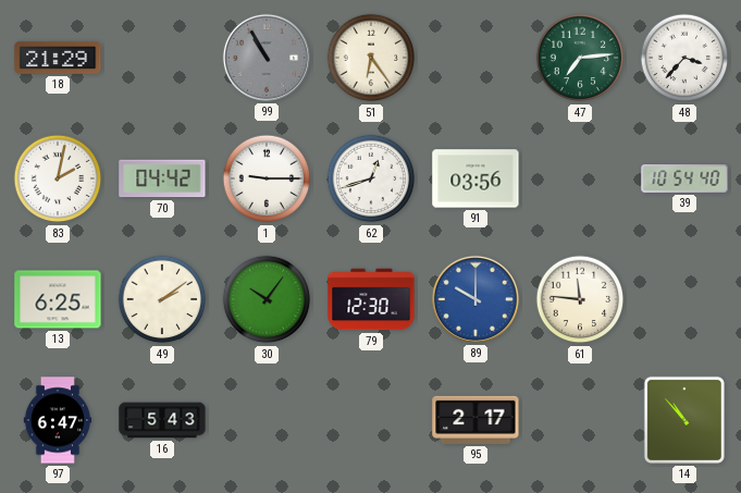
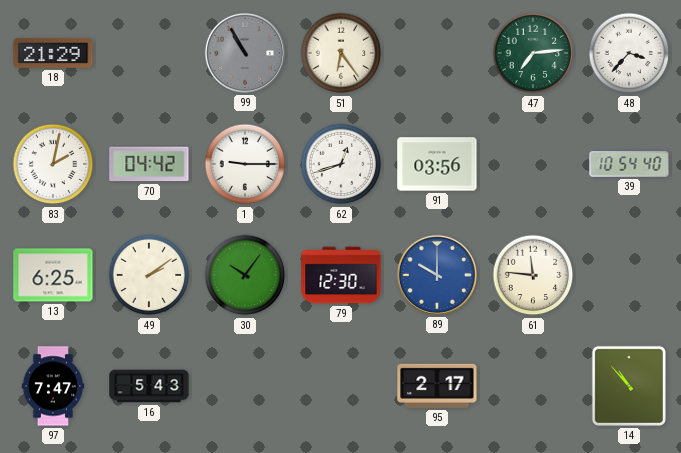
97: 6:47 -> 7:47 (53, 386)
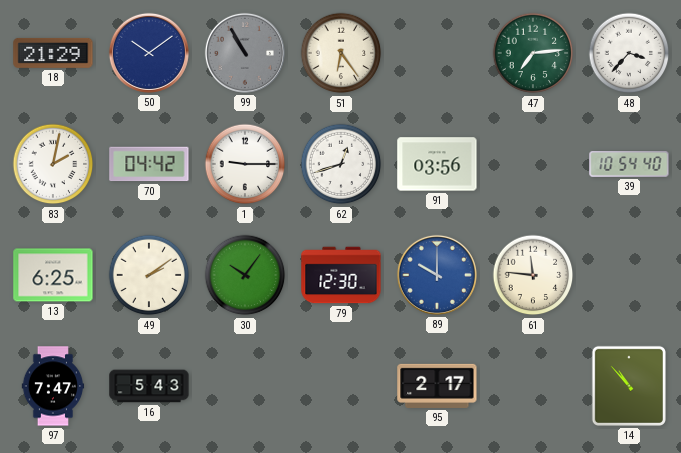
50: none -> 10:09 (149, 53)
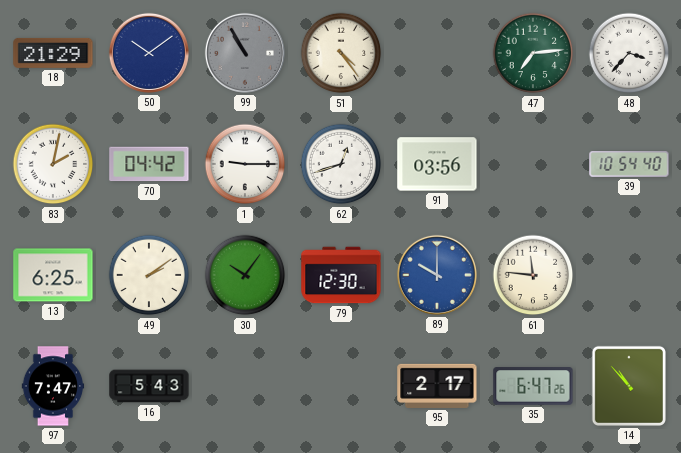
51: 6:24 -> 4:24 (341, 53)
35: none -> 6:47 (533, 386)
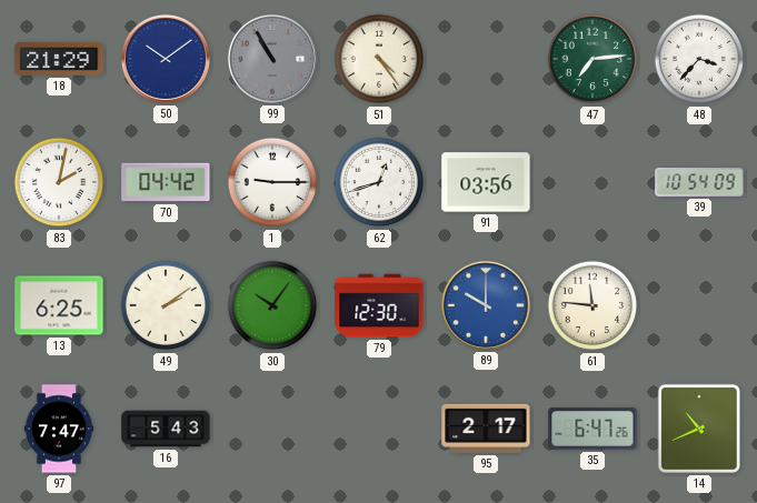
39: 10:54:40 -> 10:54:09 (699, 182)
14: 10:53 -> 10:41 (699, 429)
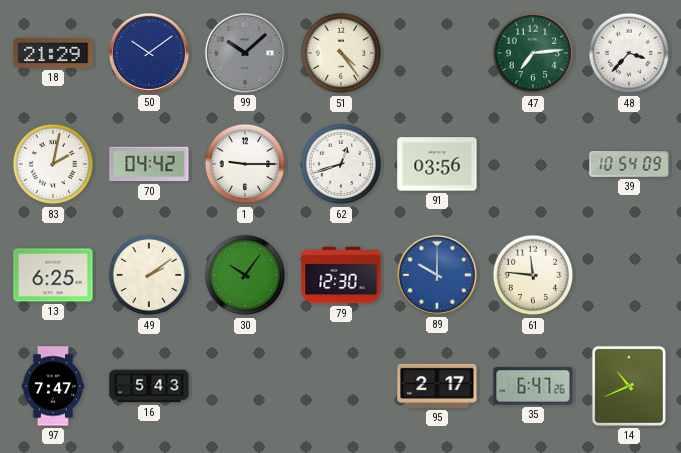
99: 10:55 -> 10:08 (245, 53)
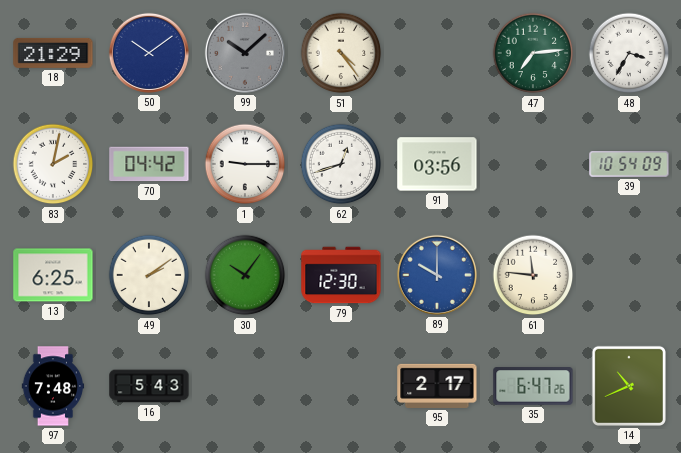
48: 3:37 -> 3:35 (629, 53)
97: 7:47 -> 7:48 (53, 386)
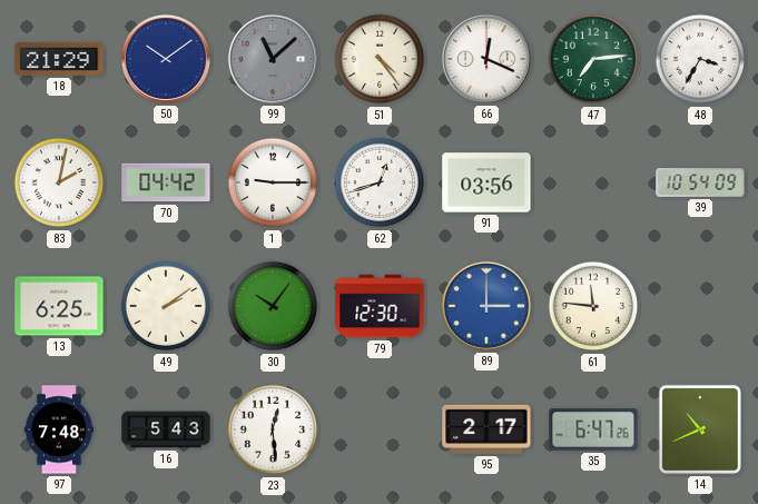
99: 10:08 -> 11:08 (273, 59)
66: none -> 12:19 (486, 59)
89: 10:00 -> 3:00 (486, 306)
23: none -> 12:29 (273, 429)
